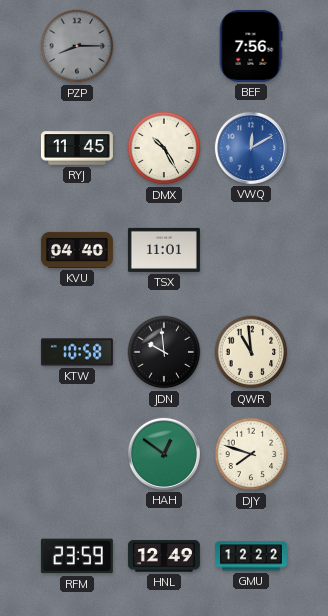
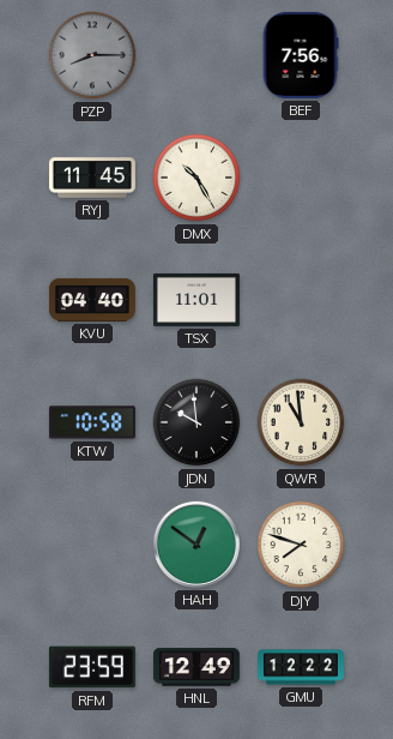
VWQ: 12:10 -> none (251, 148)
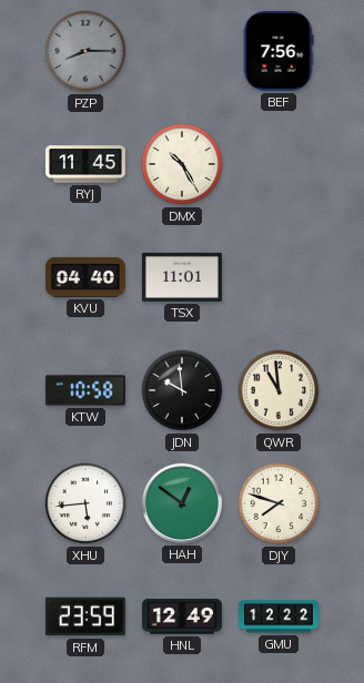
XHU: none -> 5:44 (85, 503)
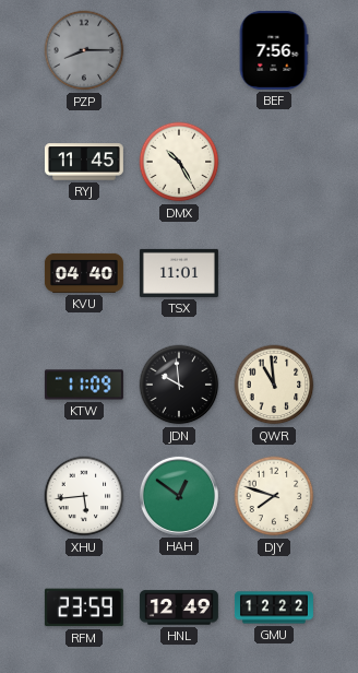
KTW: 10:58 -> 11:09 (84, 385)
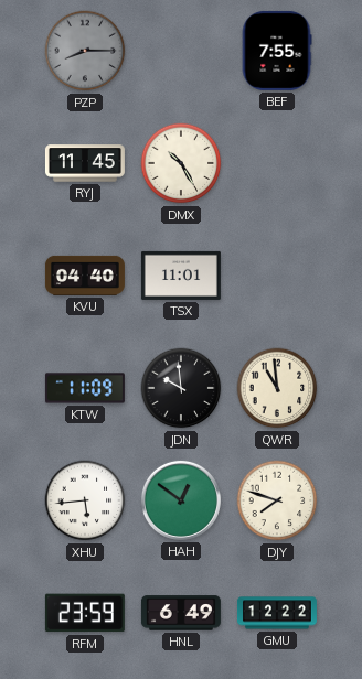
BEF: 7:56 -> 7:55 (277, 51)
HNL: 12:49 -> 6:49 (181, 613)
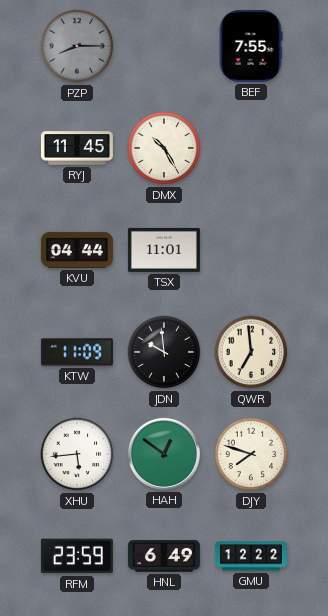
KVU: 04:40 -> 04:44 (77, 250)
QWR: 10:59 -> 6:59 (251, 352)
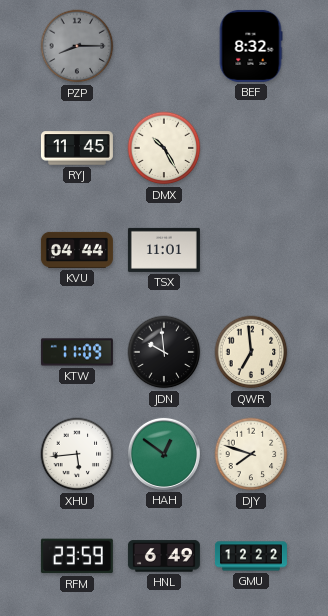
BEF: 7:55 -> 8:32 (251, 46)
